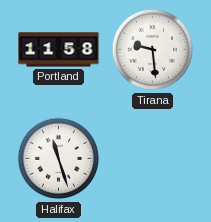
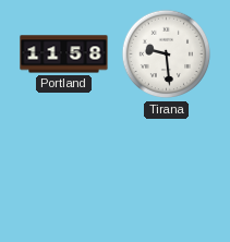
Halifax: 11:27 -> none (59, 159)
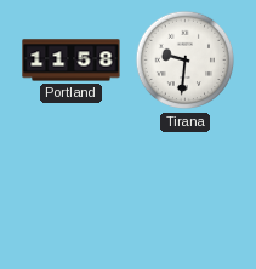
Tirana: 9:29 -> 9:31 (186, 61)
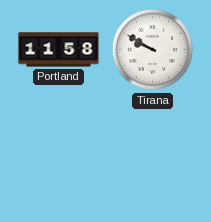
Tirana: 9:31 -> 9:50 (153, 50)
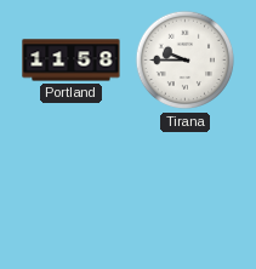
Tirana: 9:50 -> 9:45 (186, 61)
